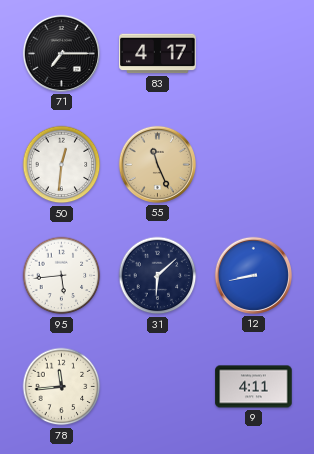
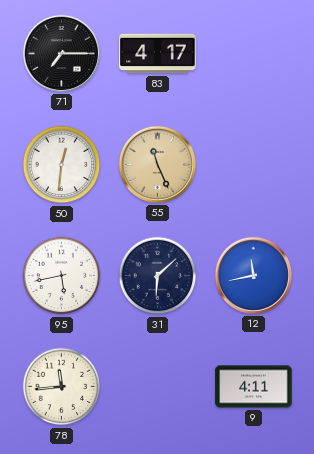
95: 5:44 -> 5:43 (62, 276)
12: 8:43 -> 11:43 (253, 275)
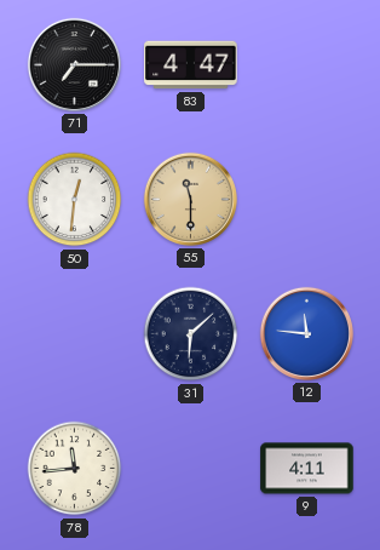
83: 4:17 -> 4:47 (191, 65)
55: 11:26 -> 11:30 (190, 199)
95: 5:43 -> none (62, 276)
12: 11:43 -> 11:46 (306, 333)
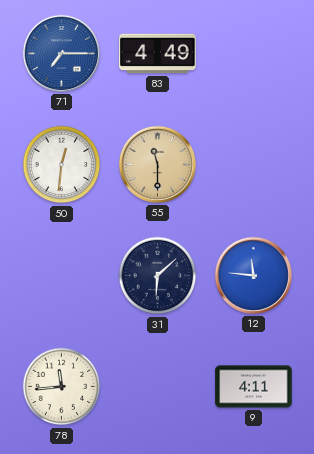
71 dial: black -> blue (61, 53)
83: 4:47 -> 4:49 (158, 54)
